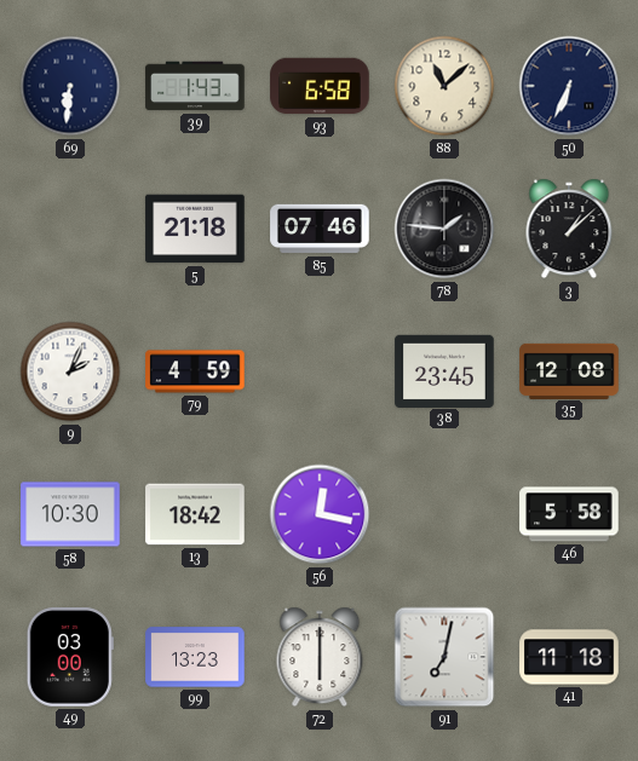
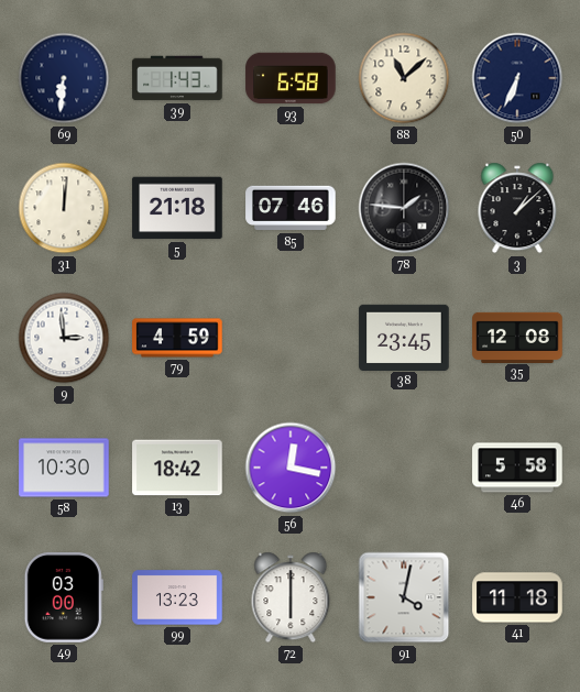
31: none -> 12:01 (64, 208)
9: 2:04 -> 2:59 (64, 338)
91: 7:02 -> 4:02 (404, 597)
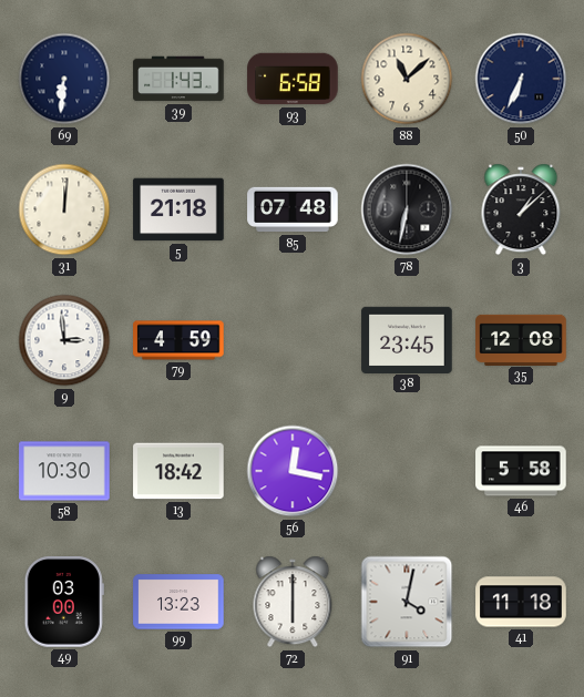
85: 07:46 -> 07:48 (293, 209)
78: 1:46 -> 6:32 (407, 209)
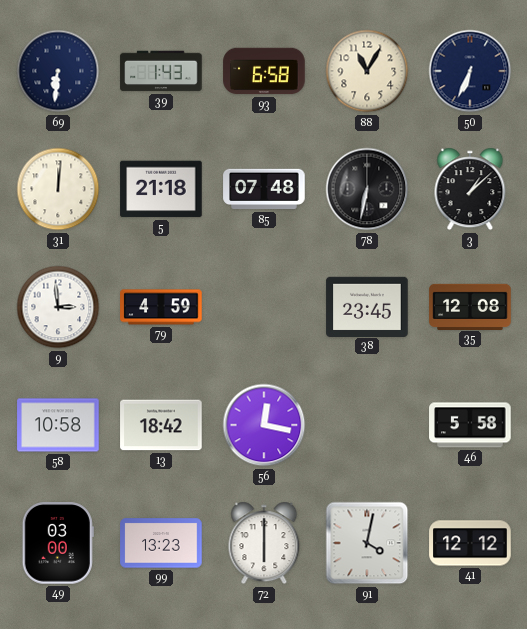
88: 11:08 -> 11:05 (367, 71)
58: 10:30 -> 10:58 (58, 425)
41: 11:18 -> 12:12 (470, 543)
